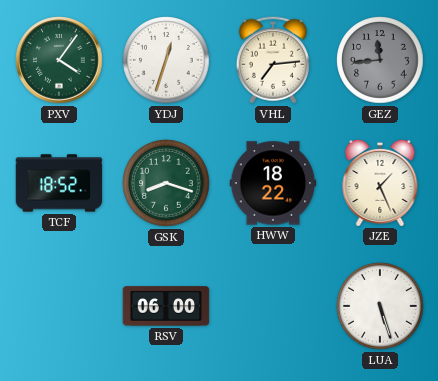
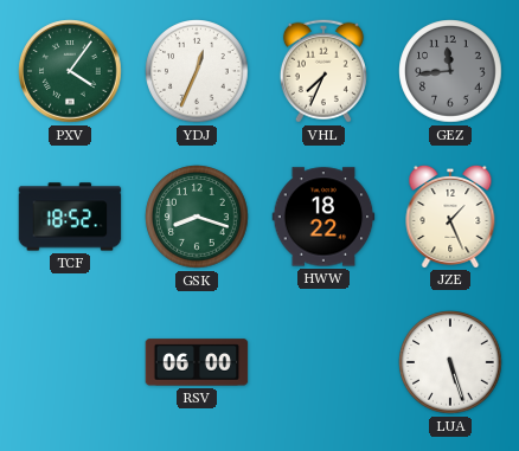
YDJ: 12:33 -> 12:34 (197, 71)
VHL: 7:14 -> 7:34 (323, 71)
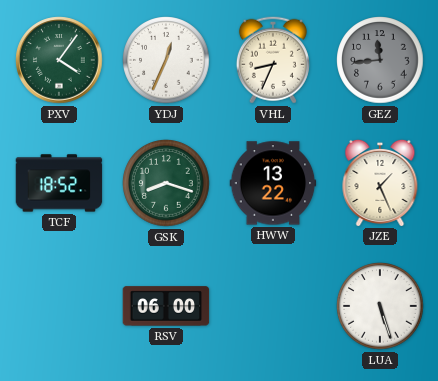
VHL: 7:34 -> 8:34 (273, 60)
HWW: 18:22 -> 13:22 (273, 183)
